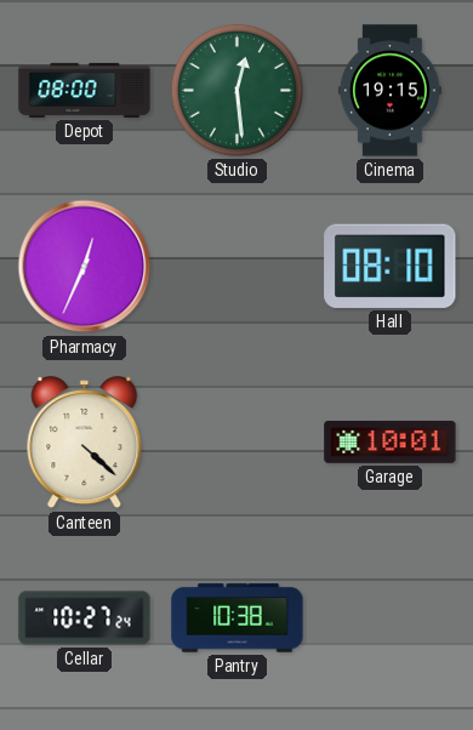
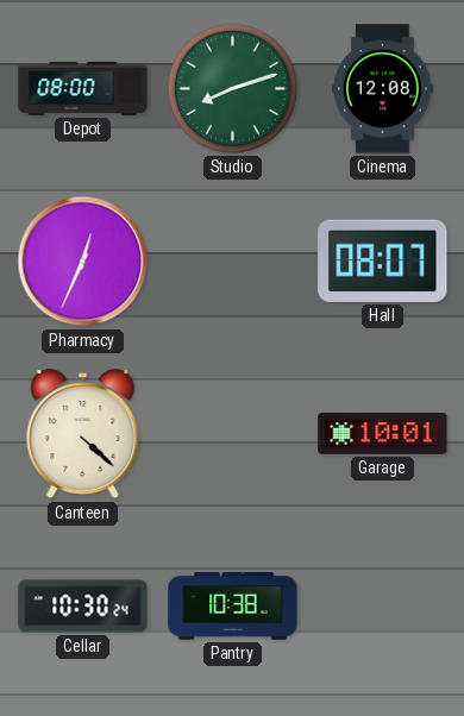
Studio: 12:29 -> 8:12 (232, 88)
Cinema: 19:15 -> 12:08 (382, 89)
Hall: 08:10 -> 08:07 (383, 260)
Cellar: 10:27 -> 10:30 (83, 607)
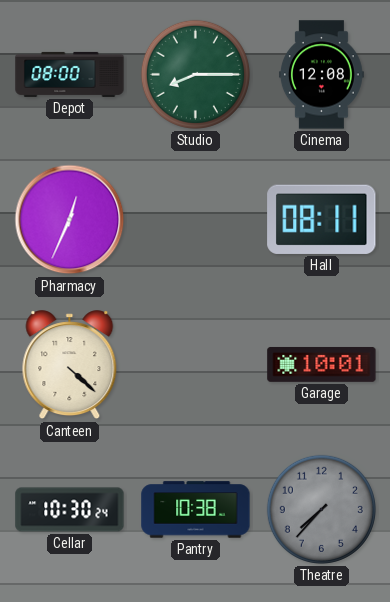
Studio: 8:12 -> 8:15 (195, 74)
Hall: 08:07 -> 08:11 (322, 219)
Theatre: none -> 7:37 (321, 509)
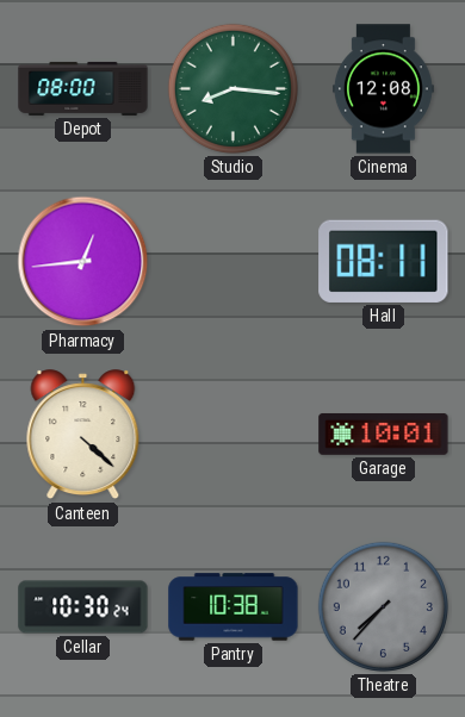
Studio: 8:15 -> 8:16 (232, 88)
Pharmacy: 12:34 -> 12:44 (83, 262)
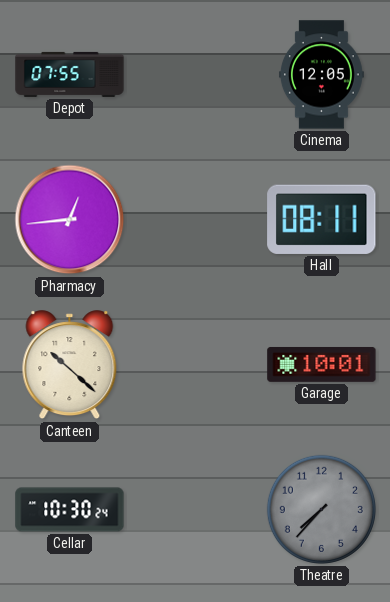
Depot: 08:00 -> 07:55 (70, 74)
Studio: 8:16 -> none (232, 88)
Cinema: 12:08 -> 12:05 (321, 75)
Canteen: 4:22 -> 10:22 (70, 365)
Pantry: 10:38 -> none (234, 607)
